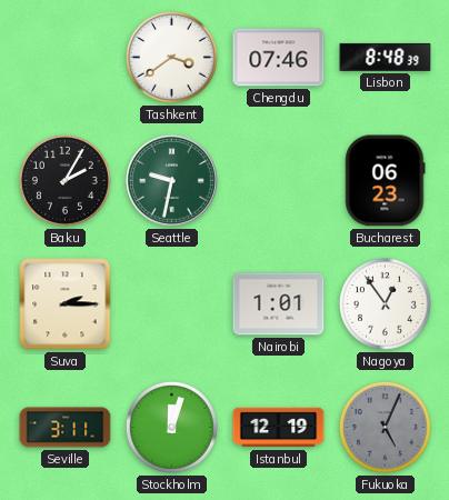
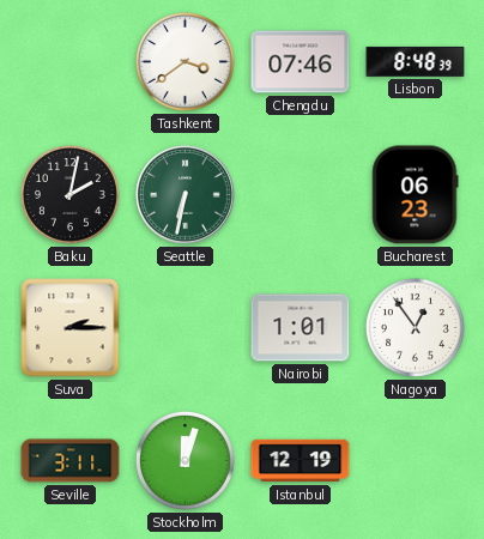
Baku: 2:05 -> 2:02 (69, 194)
Seattle: 9:32 -> 6:32 (186, 195)
Fukuoka: 5:04 -> none (385, 427)
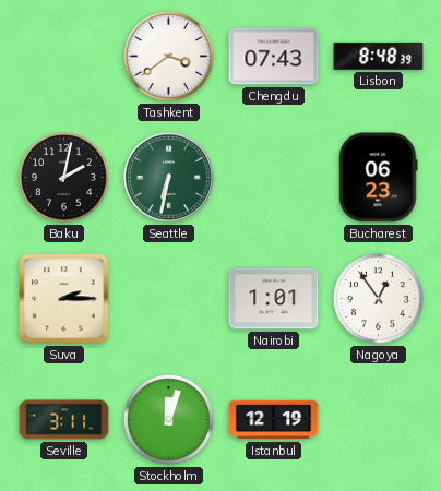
Chengdu: 07:46 -> 07:43 (274, 57)
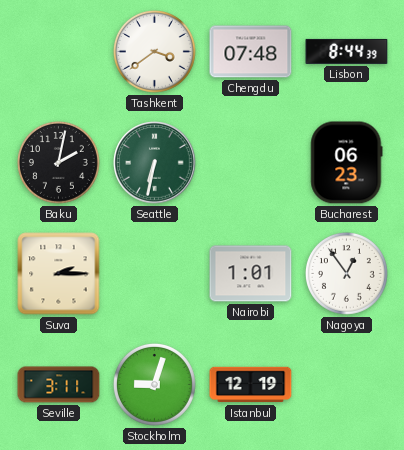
Chengdu: 07:43 -> 07:48 (251, 52)
Lisbon: 8:48 -> 8:44 (347, 51)
Stockholm: 12:03 -> 9:03 (154, 384)
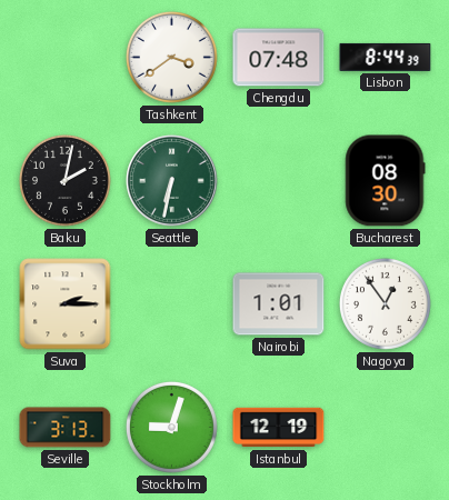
Bucharest: 06:23 -> 08:30 (386, 181)
Seville: 3:11 -> 3:13 (66, 428)
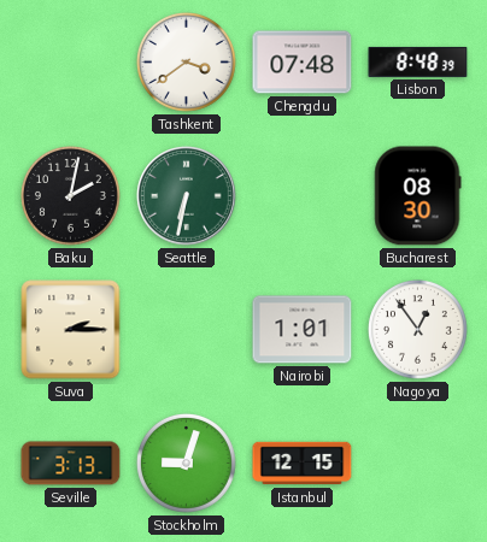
Lisbon: 8:44 -> 8:48 (418, 61)
Istanbul: 12:19 -> 12:15 (303, 464)
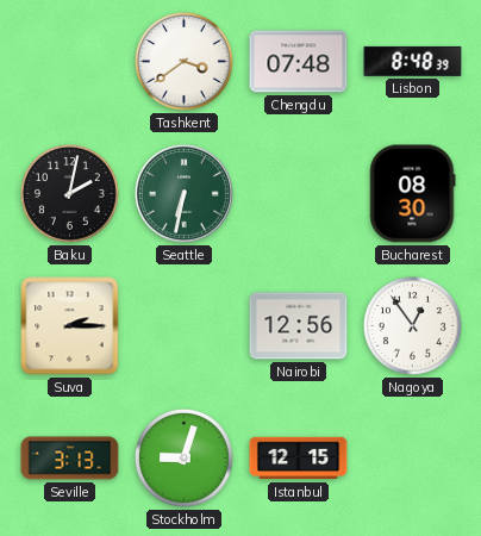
Nairobi: 1:01 -> 12:56 (299, 326)
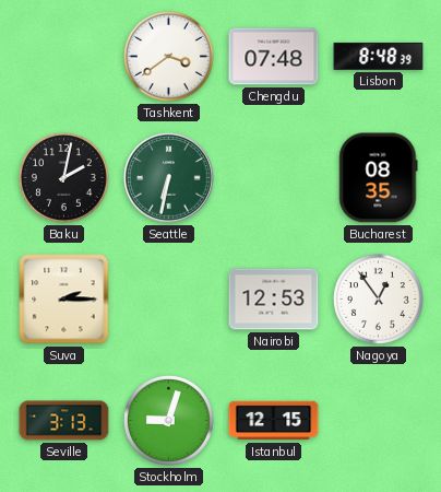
Bucharest: 08:30 -> 08:35 (379, 178)
Nairobi: 12:56 -> 12:53 (274, 300)
